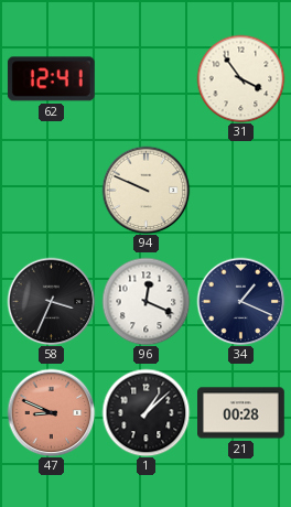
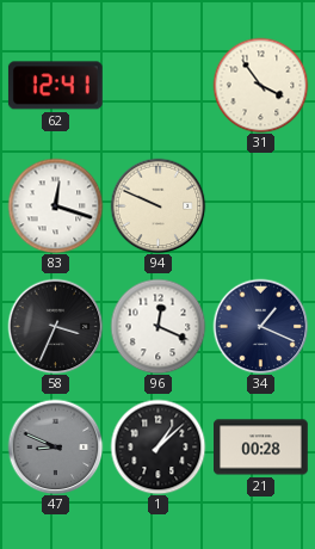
83: none -> 12:18 (55, 205)
47 dial: salmon -> grey (55, 446)
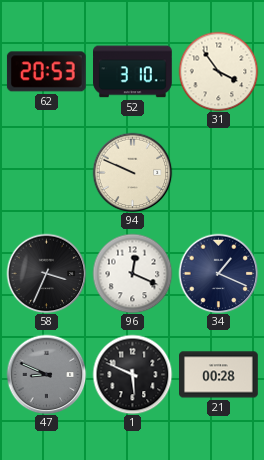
62: 12:41 -> 20:53 (46, 72)
52: none -> 3:10 (133, 72)
83: 12:18 -> none (55, 205)
1: 1:08 -> 5:49 (132, 374)
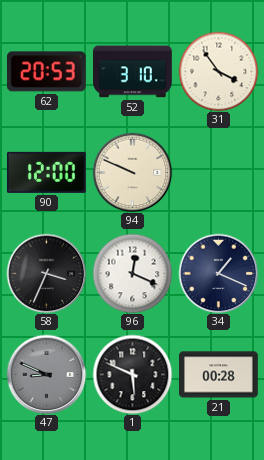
90: none -> 12:00 (46, 172)
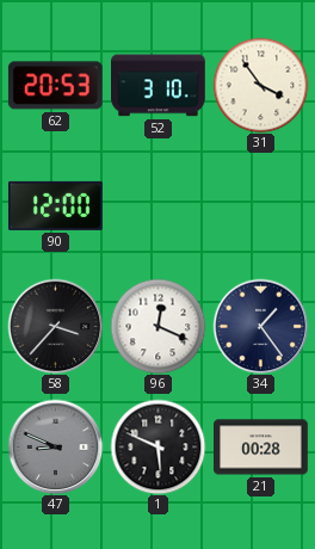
94: 9:49 -> none (132, 172)
58: 3:34 -> 3:37 (55, 326)
34: 1:19 -> 1:24 (260, 326)
